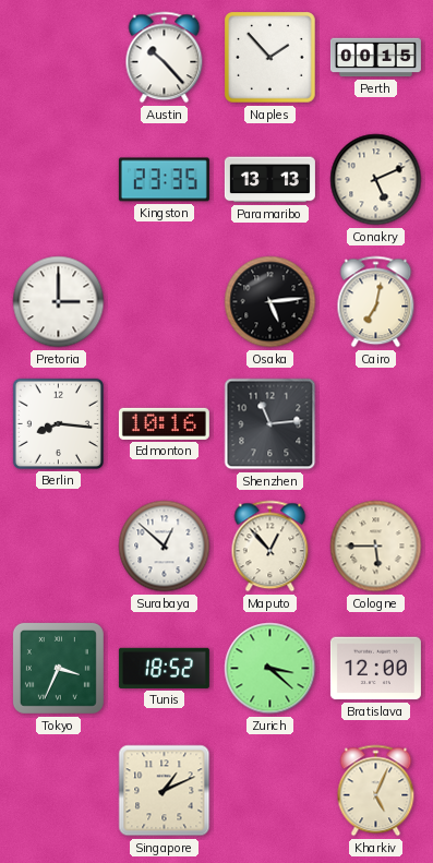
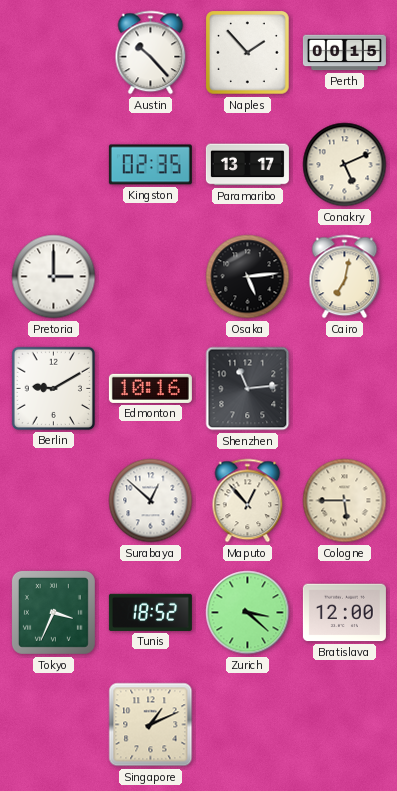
Kingston: 23:35 -> 02:35 (150, 165)
Paramaribo: 13:13 -> 13:17 (247, 165)
Berlin: 8:16 -> 9:10 (53, 388)
Kharkiv: 5:04 -> none (376, 791)
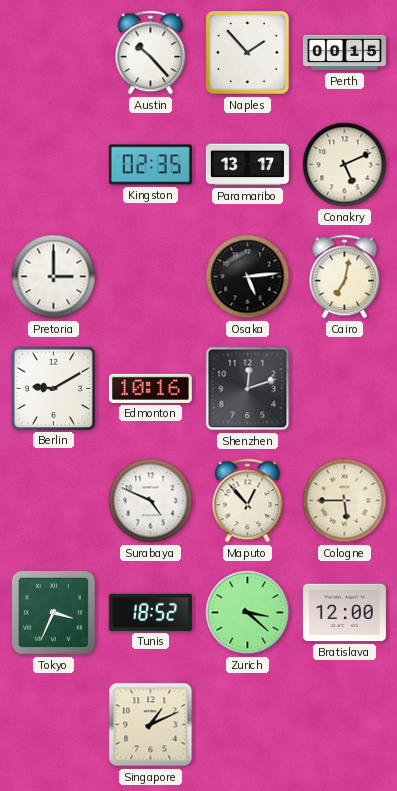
Shenzhen: 11:14 -> 12:12 (248, 389)
Surabaya: 12:52 -> 4:49 (151, 501)
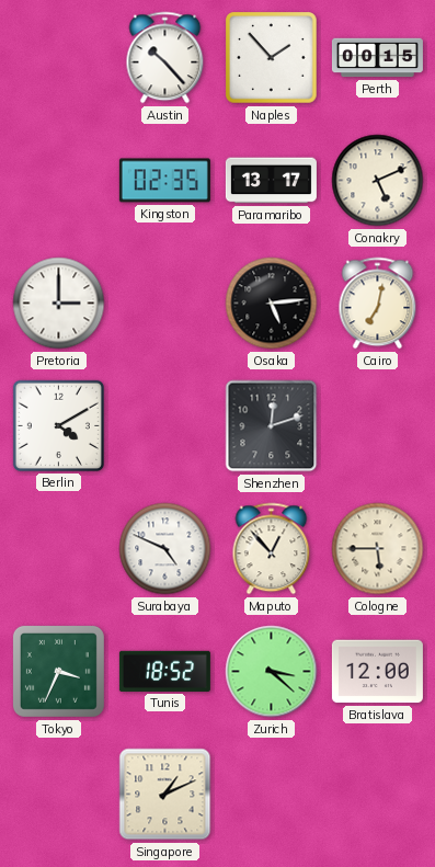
Berlin: 9:10 -> 4:10 (58, 425)
Edmonton: 10:16 -> none (150, 388)
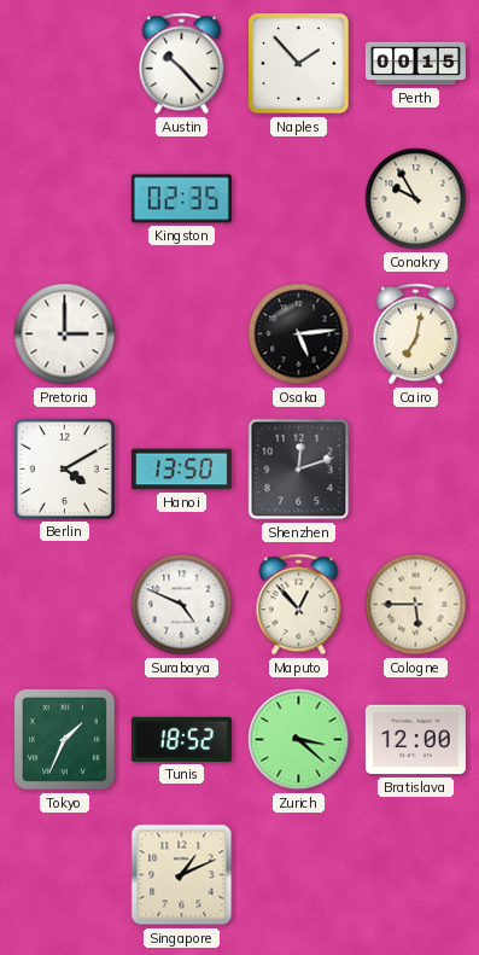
Paramaribo: 13:17 -> none (271, 181)
Conakry: 5:11 -> 9:55 (416, 199)
Hanoi: none -> 13:50 (181, 470)
Tokyo: 3:34 -> 1:34 (64, 739)
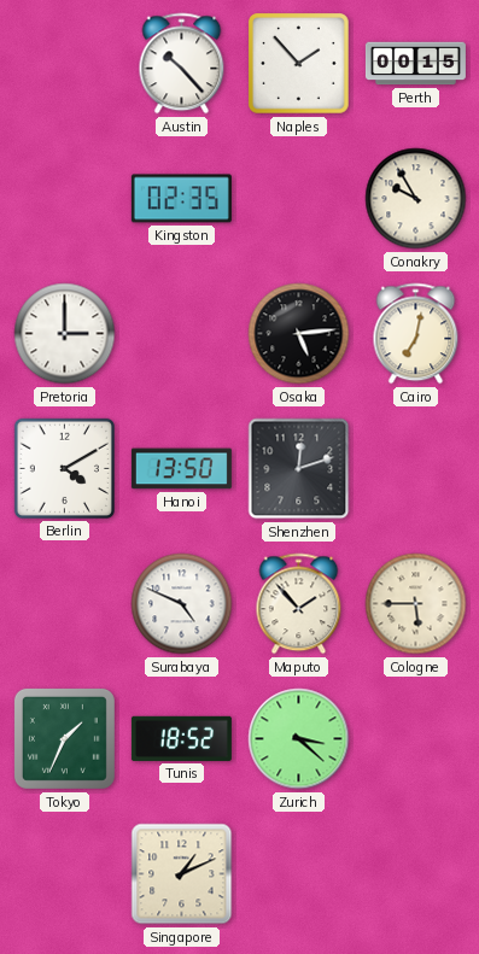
Maputo: 12:53 -> 1:53 (299, 604)
Bratislava: 12:00 -> none (415, 740)
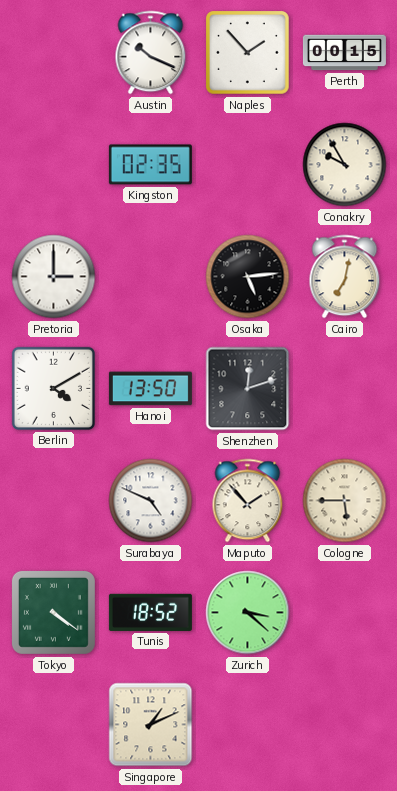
Austin: 10:23 -> 10:19 (151, 53)
Tokyo: 1:34 -> 4:21 (53, 612)
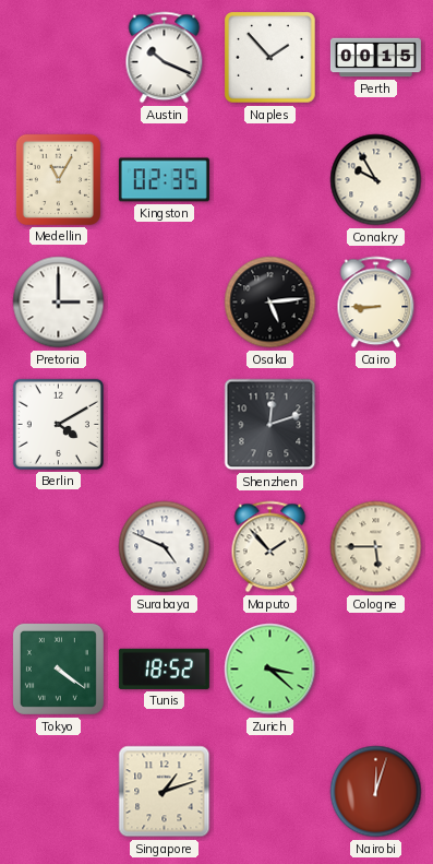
Medellin: none -> 11:05 (58, 179)
Cairo: 7:02 -> 8:45 (376, 303)
Hanoi: 13:50 -> none (150, 389)
Singapore: 1:11 -> 1:12 (165, 792)
Nairobi: none -> 12:03 (376, 792)
